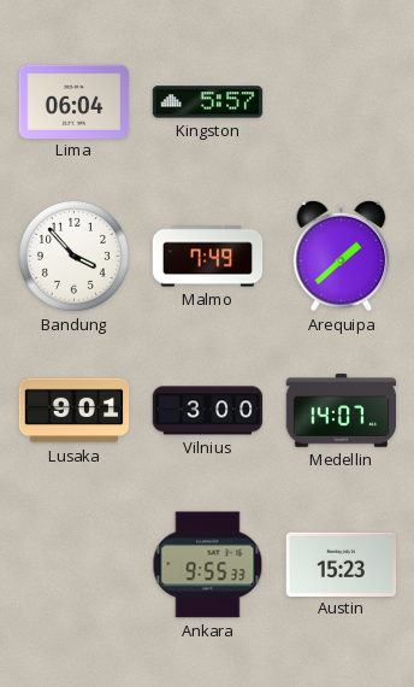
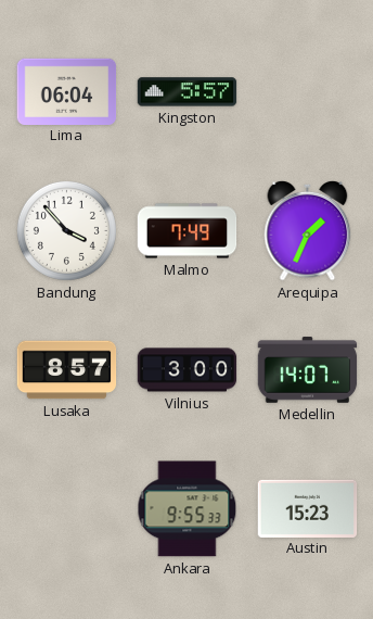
Arequipa: 1:38 -> 1:34 (308, 230)
Lusaka: 9:01 -> 8:57 (67, 370)
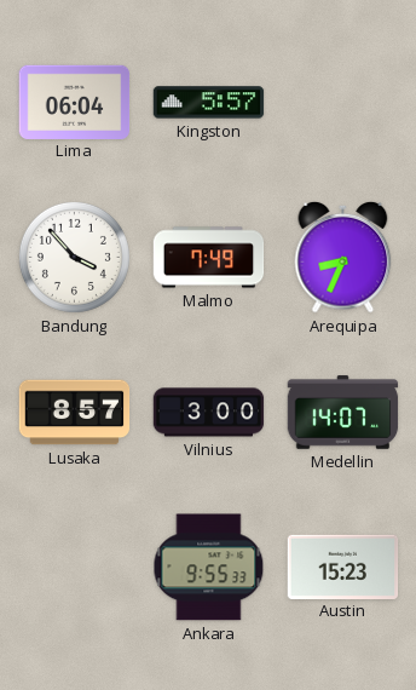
Arequipa: 1:34 -> 8:34 (343, 257)
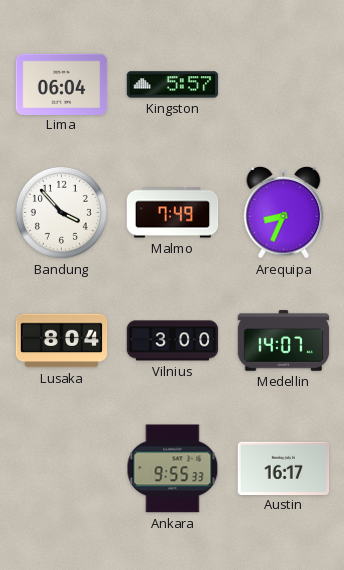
Lusaka: 8:57 -> 8:04 (62, 341)
Austin: 15:23 -> 16:17 (284, 468)
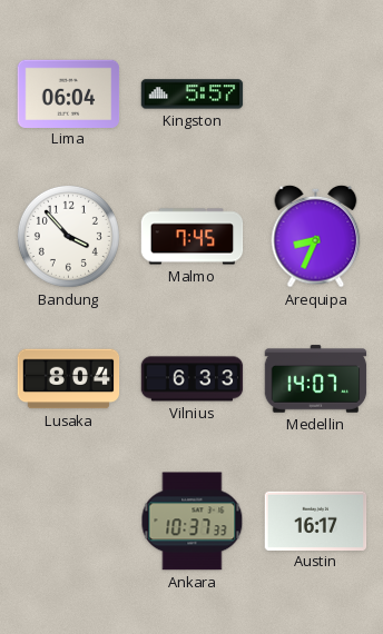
Malmo: 7:49 -> 7:45 (193, 237)
Vilnius: 3:00 -> 6:33 (193, 379)
Ankara: 9:55 -> 10:37 (193, 522)
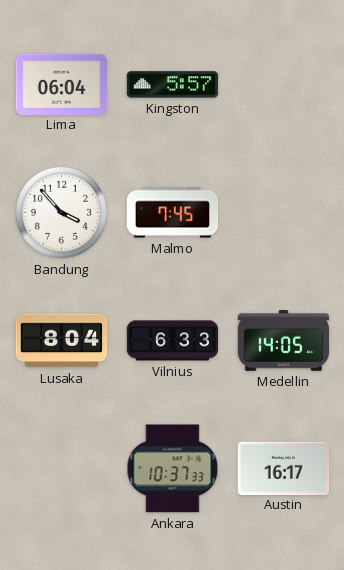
Arequipa: 8:34 -> none (316, 236)
Medellin: 14:07 -> 14:05 (284, 341)
